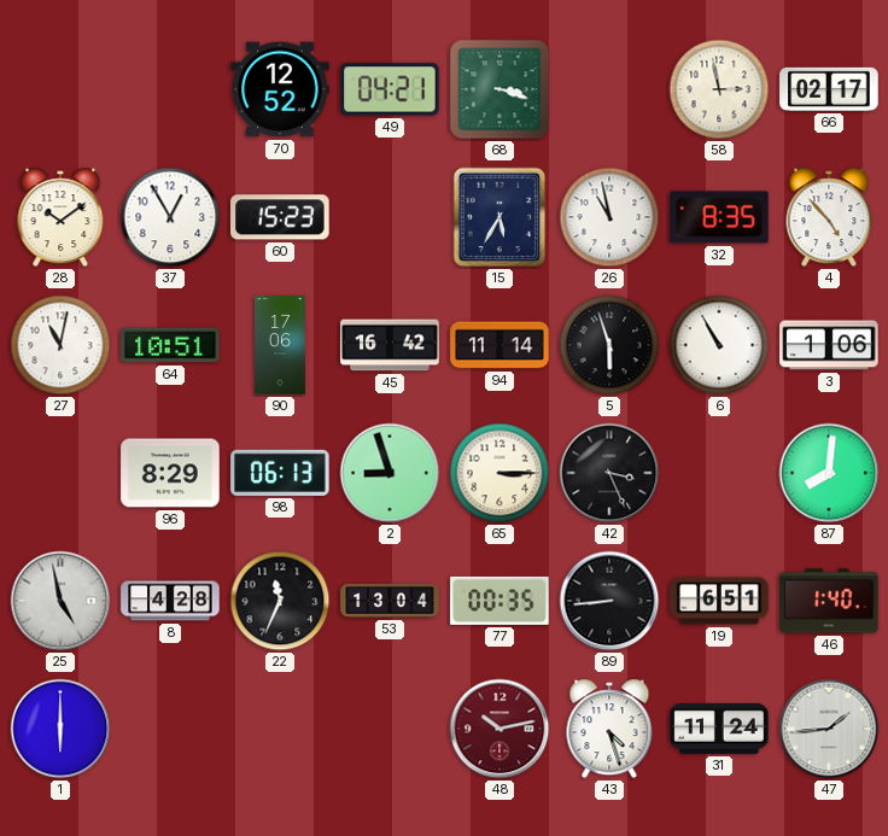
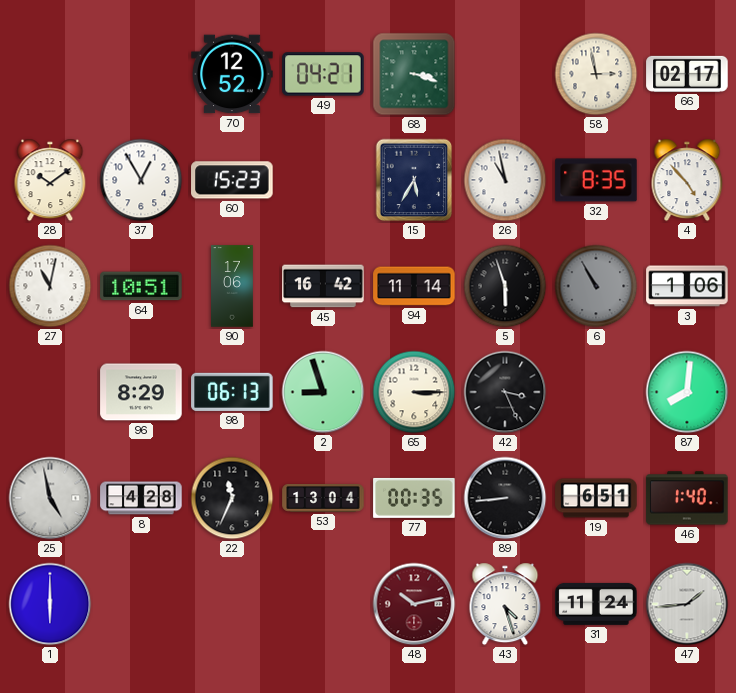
6 dial: white -> grey (596, 286)
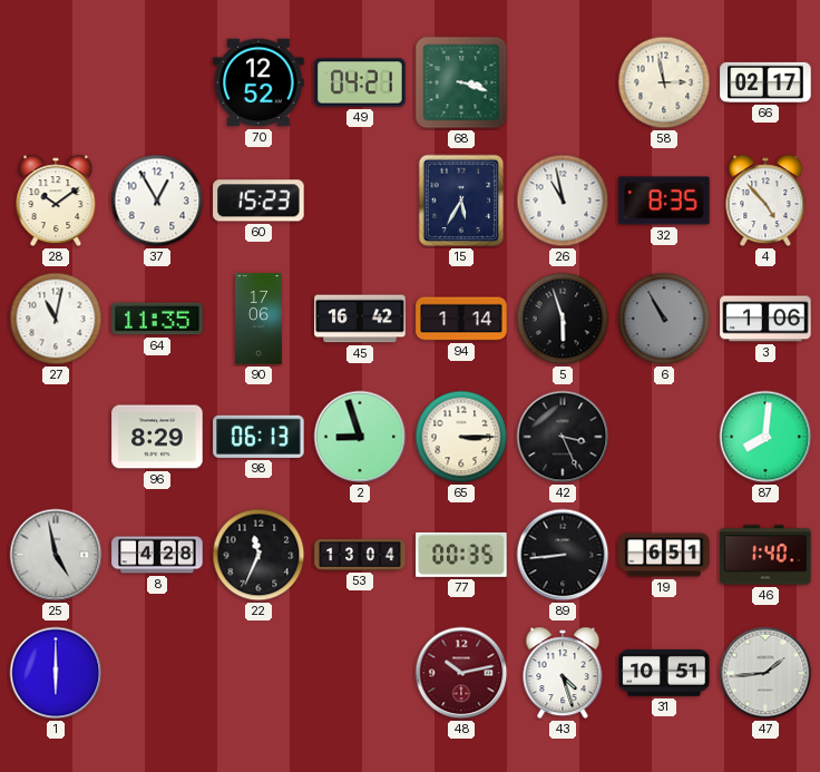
64: 10:51 -> 11:35 (157, 319)
94: 11:14 -> 1:14 (461, 319)
31: 11:24 -> 10:51 (664, 673)
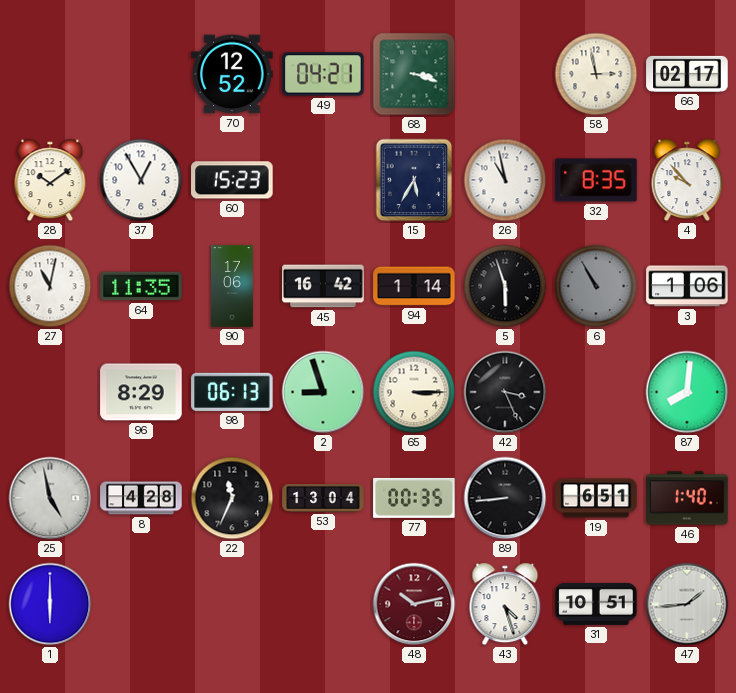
4: 4:53 -> 9:53 (687, 180)
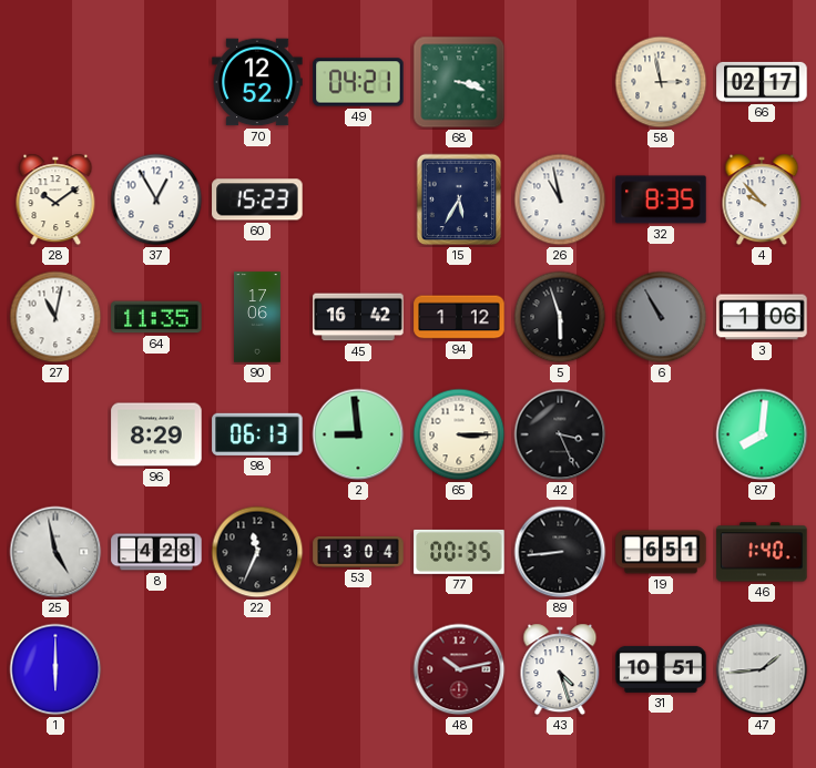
94: 1:14 -> 1:12 (459, 317)
2: 8:57 -> 8:59 (358, 434)
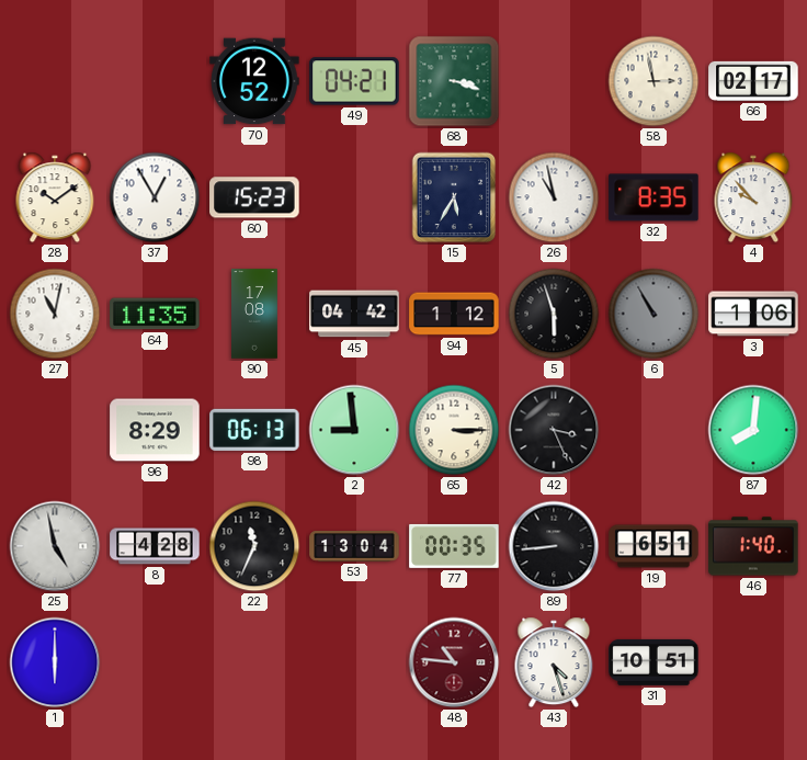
90: 17:06 -> 17:08 (255, 314)
45: 16:42 -> 04:42 (354, 314)
48: 10:13 -> 10:46 (454, 662)
47: 1:44 -> none (762, 669)
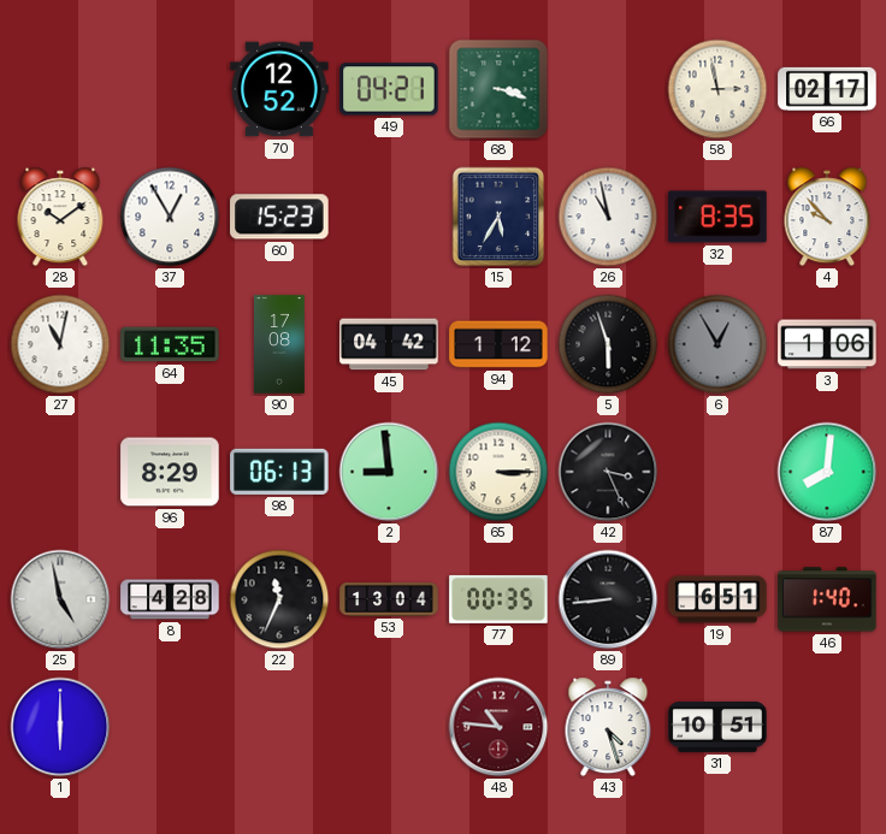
6: 10:55 -> 12:55 (717, 344)
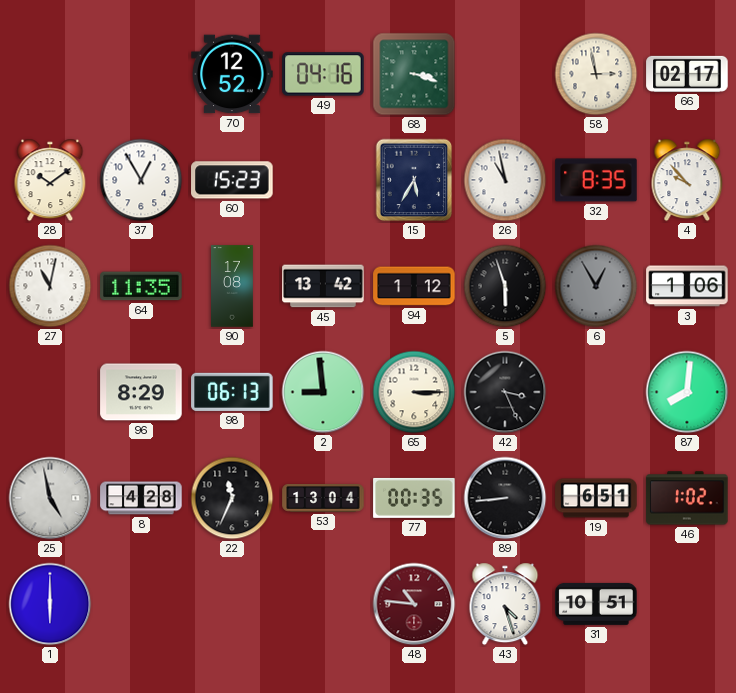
49: 04:21 -> 04:16 (323, 74)
45: 04:42 -> 13:42 (323, 286)
46: 1:40 -> 1:02 (687, 498)
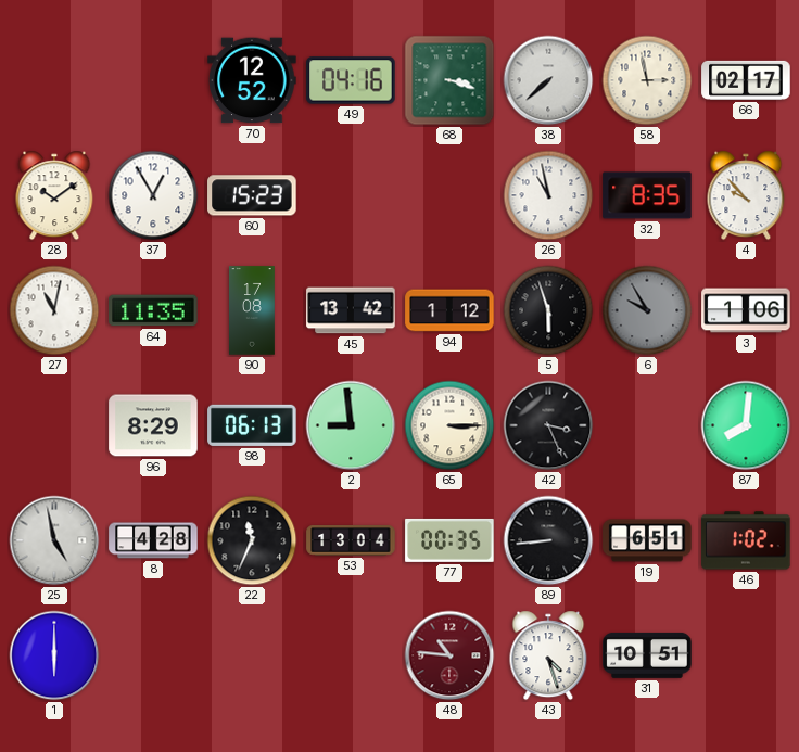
38: none -> 7:38 (548, 80)
15: 5:35 -> none (414, 180)
6: 12:55 -> 9:55 (647, 310)
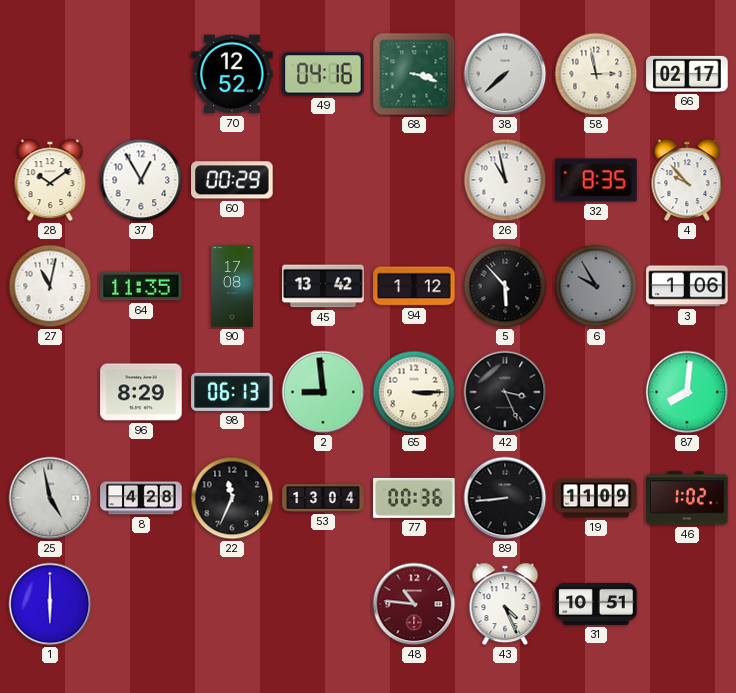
60: 15:23 -> 00:29 (232, 180)
5: 5:57 -> 5:53 (505, 286)
77: 00:35 -> 00:36 (414, 498)
19: 6:51 -> 11:09 (596, 498)
43: 4:27 -> 4:26 (505, 604)
